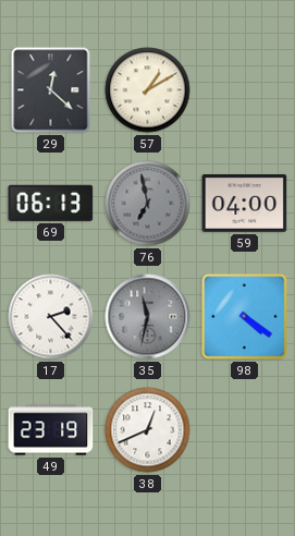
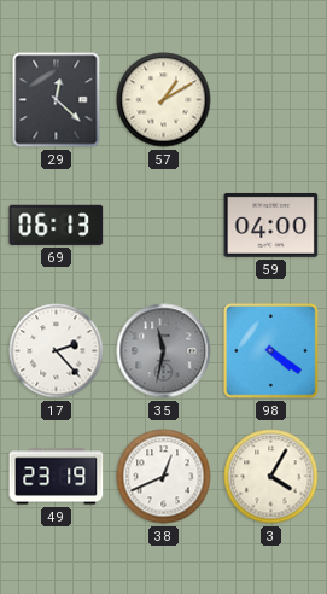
76: 6:58 -> none (148, 204)
3: none -> 4:05 (271, 477)
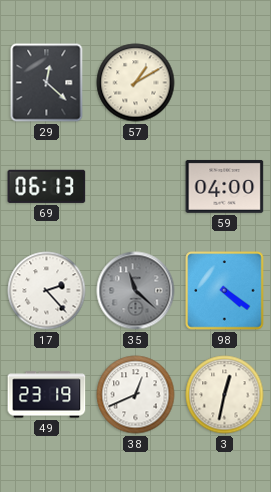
35: 11:32 -> 11:22 (136, 291)
3: 4:05 -> 12:32 (225, 395)
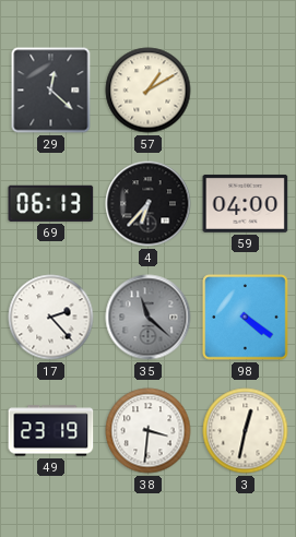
4: none -> 6:37 (149, 204)
38: 12:41 -> 3:31 (149, 431)
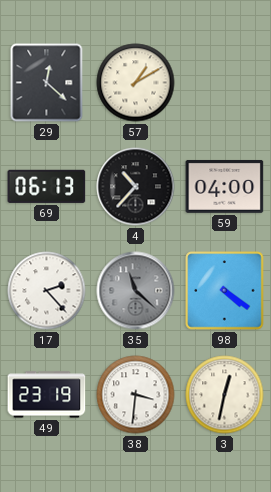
4: 6:37 -> 10:37 (136, 187)
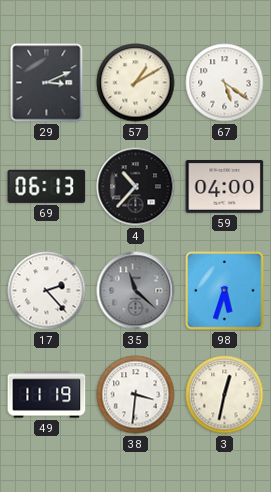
29: 12:22 -> 3:11 (47, 83)
67: none -> 5:21 (225, 83)
98: 4:21 -> 5:33 (225, 291)
49: 23:19 -> 11:19 (47, 395)
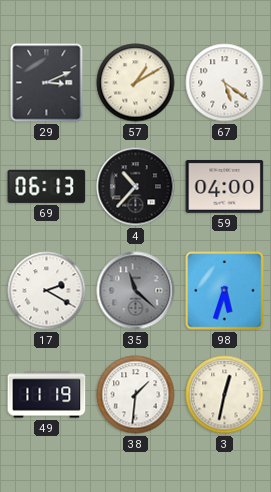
17: 2:23 -> 2:20 (47, 291)
38: 3:31 -> 1:31 (136, 395)
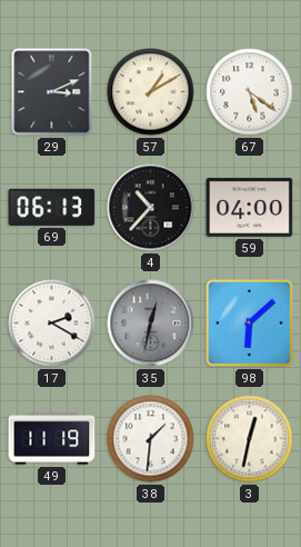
35: 11:22 -> 12:32 (151, 324)
98: 5:33 -> 6:08 (250, 324)
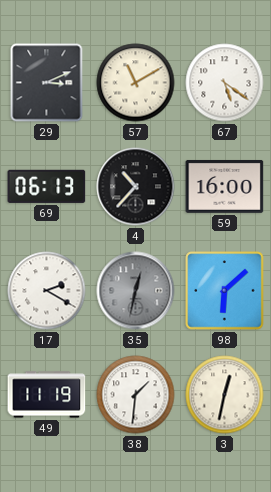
57: 1:10 -> 11:10 (136, 83)
59: 04:00 -> 16:00 (225, 187)
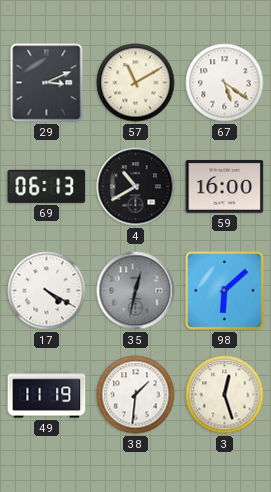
4: 10:37 -> 10:40 (136, 187)
17: 2:20 -> 4:20 (47, 291)
3: 12:32 -> 12:27 (225, 395)
